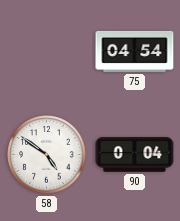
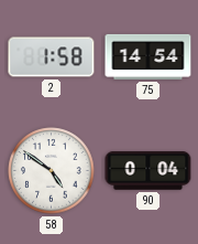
2: none -> 1:58 (52, 57)
75: 04:54 -> 14:54 (148, 56)
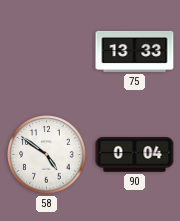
2: 1:58 -> none (52, 57)
75: 14:54 -> 13:33 (135, 51)
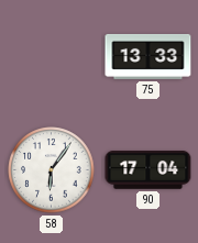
58: 4:51 -> 6:06 (52, 170)
90: 0:04 -> 17:04 (148, 170)
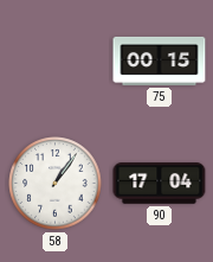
75: 13:33 -> 00:15 (160, 60)
58: 6:06 -> 1:06 (56, 184)
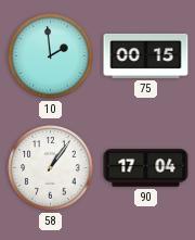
10: none -> 1:59 (51, 56)
